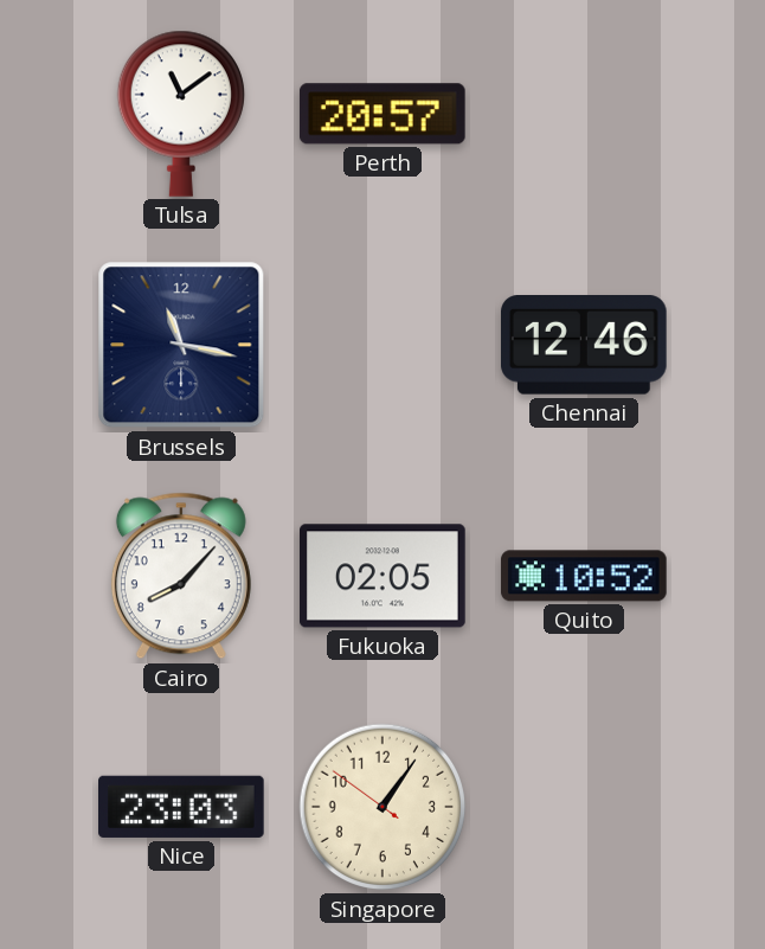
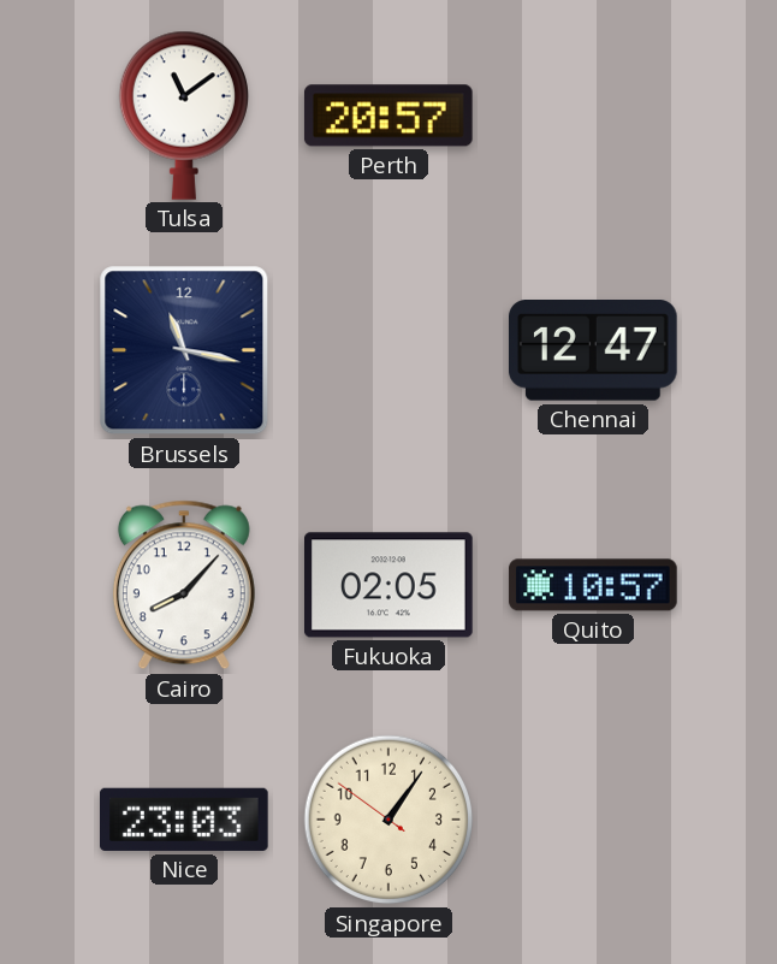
Chennai: 12:46 -> 12:47 (594, 351)
Quito: 10:52 -> 10:57 (593, 585)
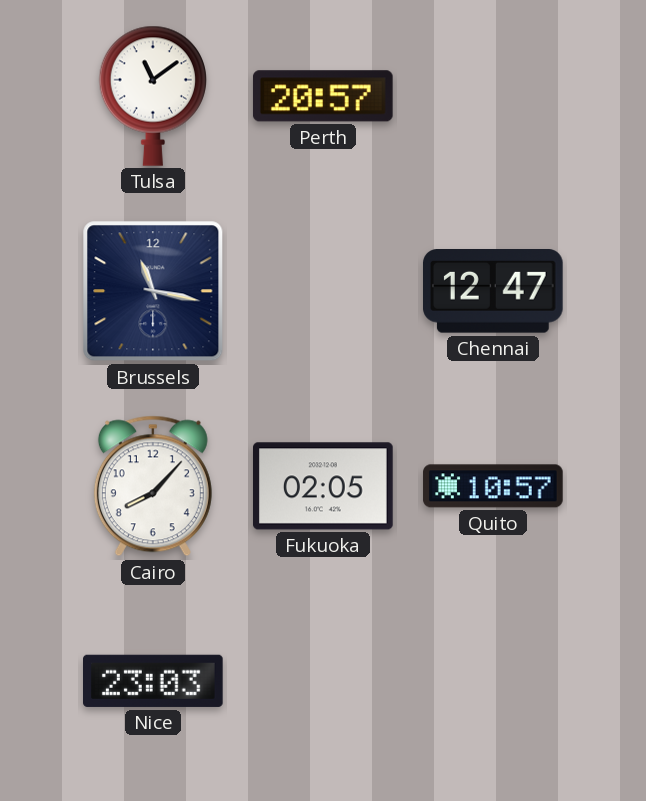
Singapore: 1:05 -> none (388, 820)
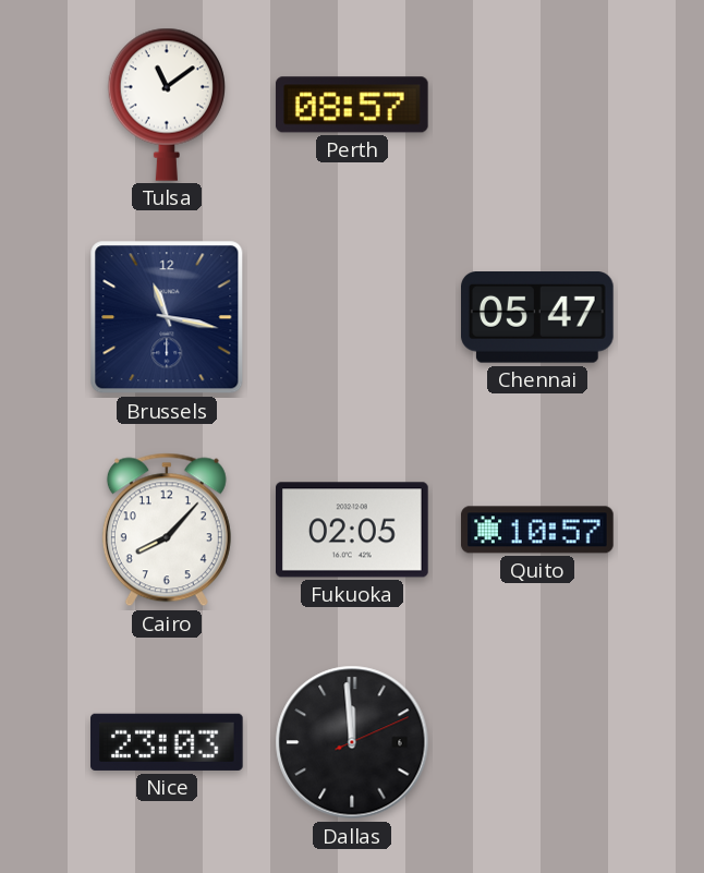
Perth: 20:57 -> 08:57 (352, 105)
Chennai: 12:47 -> 05:47 (538, 318)
Dallas: none -> 11:59 (352, 742)
